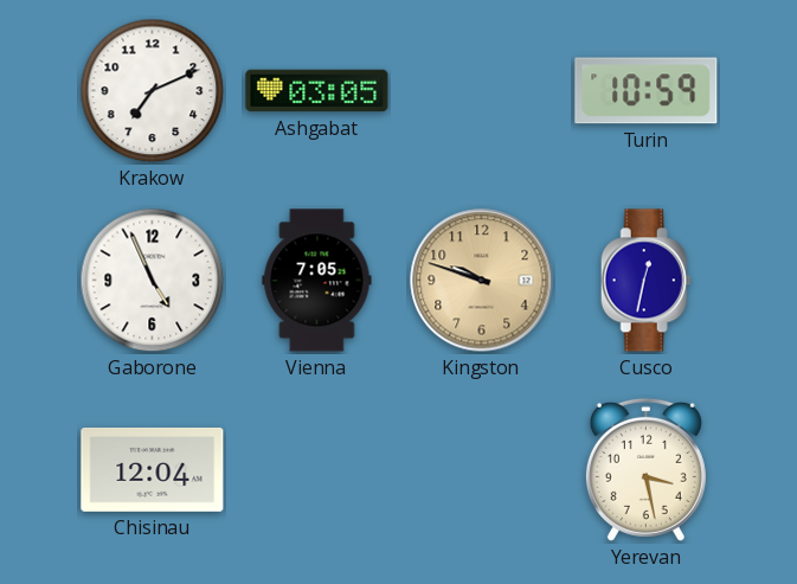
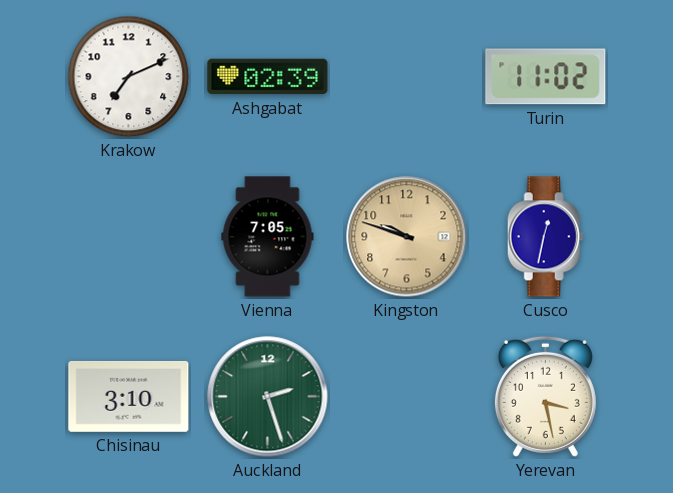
Ashgabat: 03:05 -> 02:39 (268, 77)
Turin: 10:59 -> 11:02 (546, 77)
Gaborone: 4:56 -> none (153, 281)
Chisinau: 12:04 -> 3:10 (129, 396)
Auckland: none -> 2:27 (268, 397)
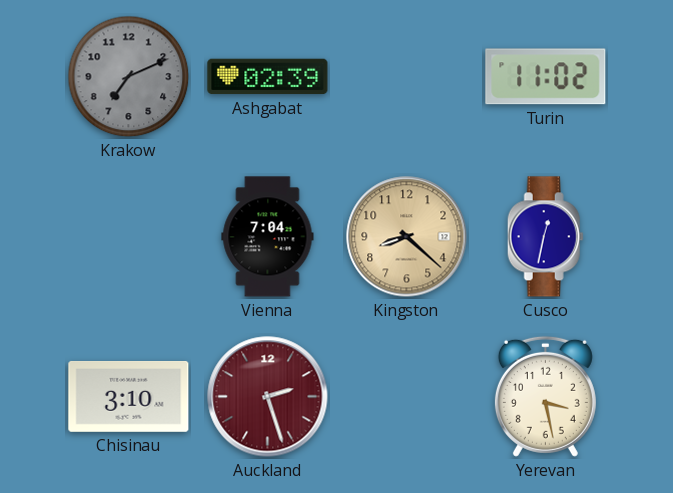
Krakow dial: white -> grey (129, 77)
Vienna: 7:05 -> 7:04 (268, 237)
Kingston: 9:48 -> 8:22 (407, 237)
Auckland dial: green -> burgundy (268, 397)
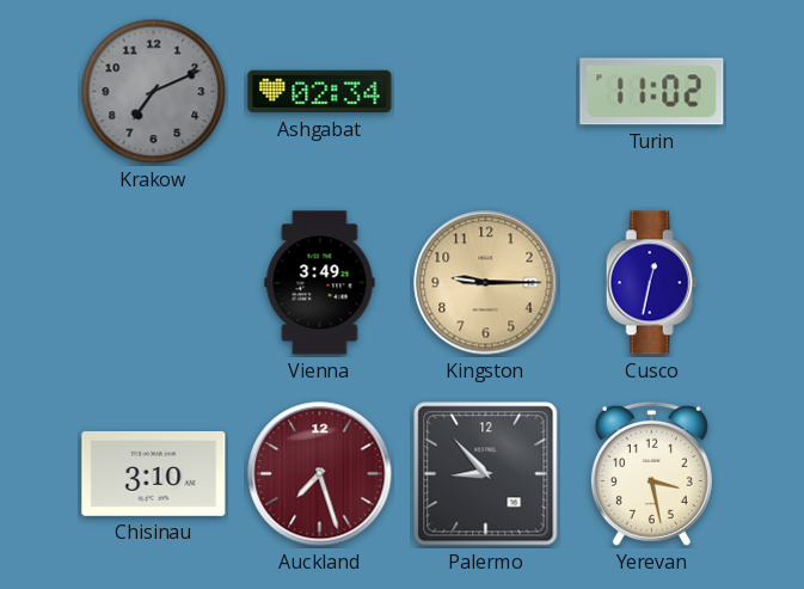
Ashgabat: 02:39 -> 02:34 (320, 92)
Vienna: 7:04 -> 3:49 (320, 283)
Kingston: 8:22 -> 9:15 (486, 283)
Auckland: 2:27 -> 7:27 (320, 474)
Palermo: none -> 8:53 (486, 474)
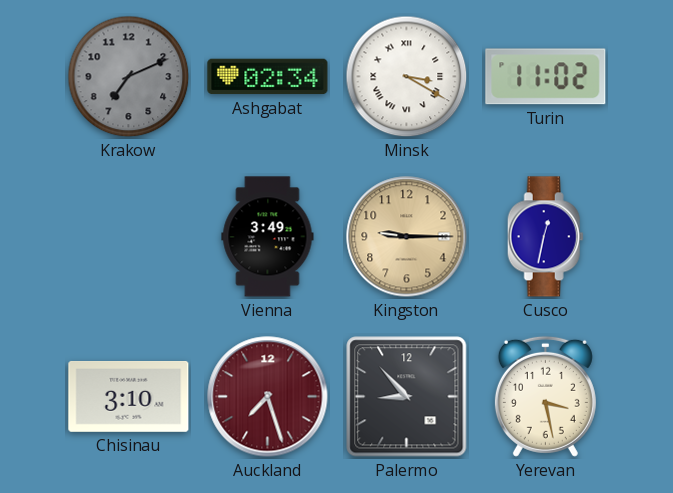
Minsk: none -> 3:20 (407, 77)
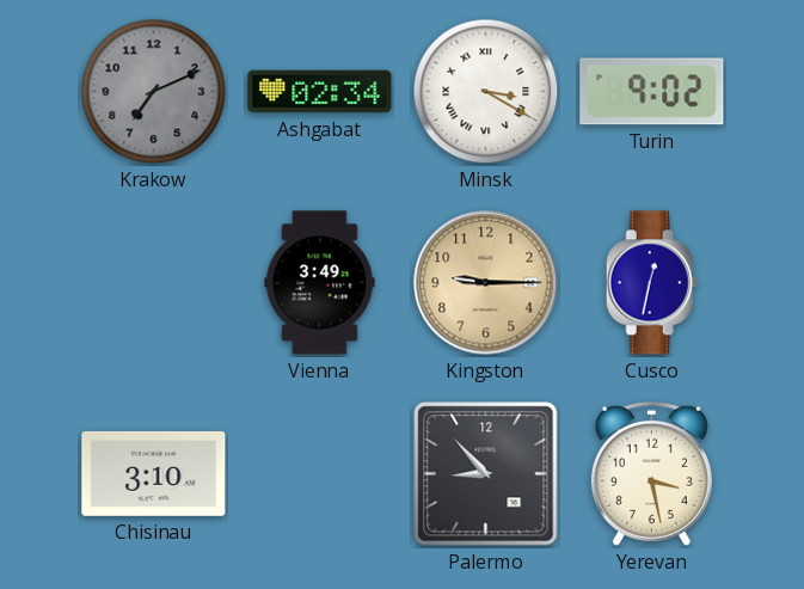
Turin: 11:02 -> 9:02 (652, 92)
Auckland: 7:27 -> none (268, 397)
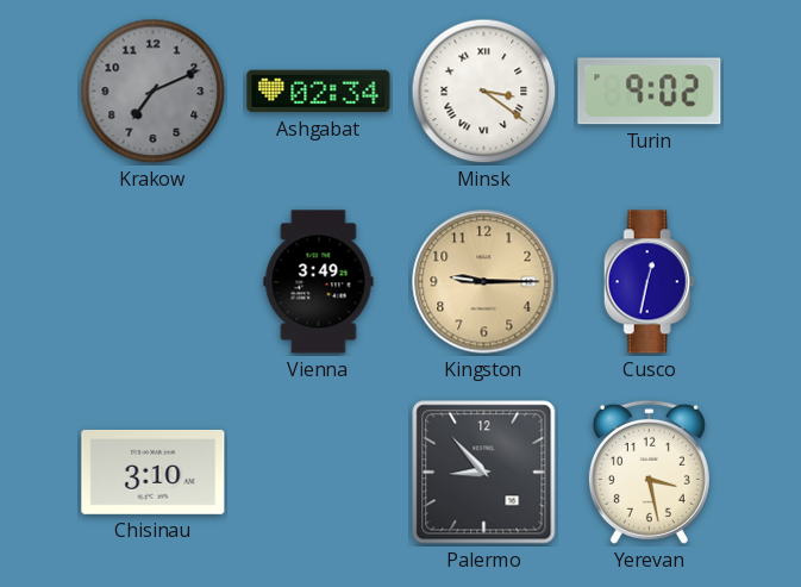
Minsk: 3:20 -> 3:21 (484, 92)
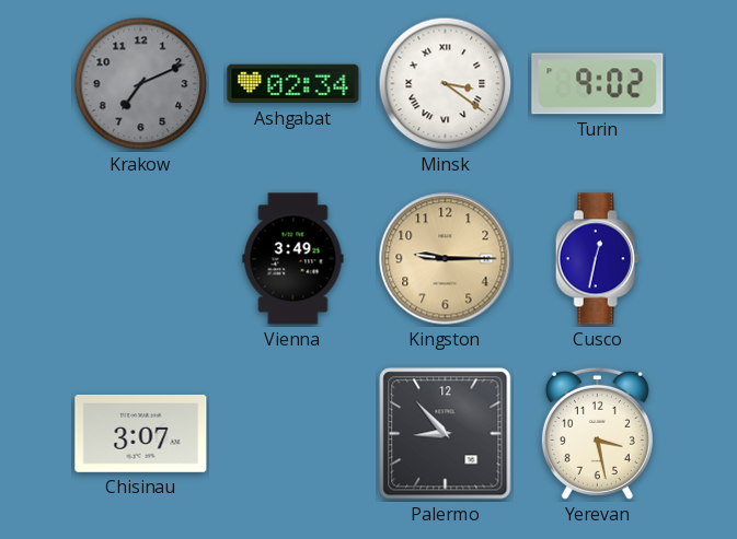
Chisinau: 3:10 -> 3:07 (141, 433)
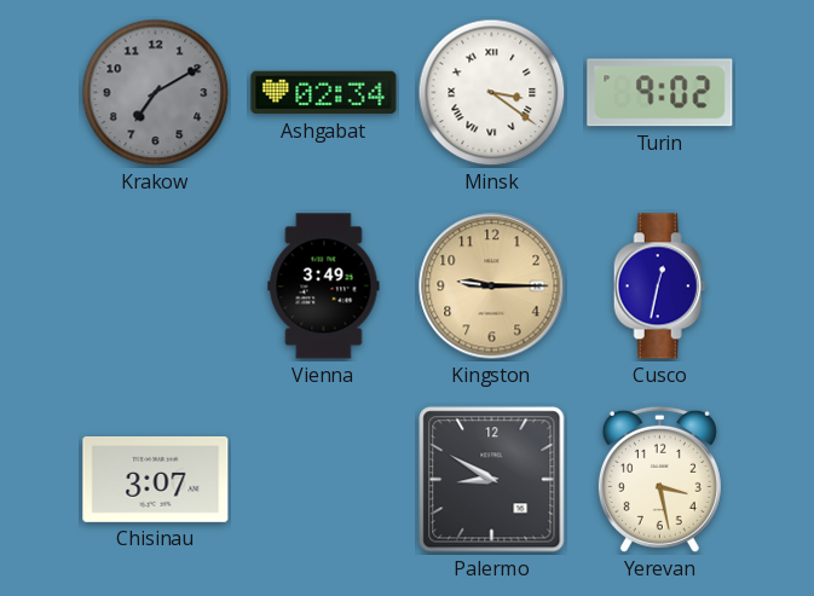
Krakow: 7:11 -> 7:10 (156, 93)
Palermo: 8:53 -> 8:50 (492, 480)
